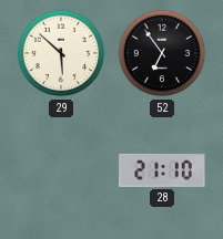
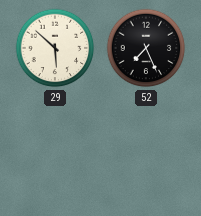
52: 6:54 -> 7:26 (146, 48)
28: 21:10 -> none (162, 170)
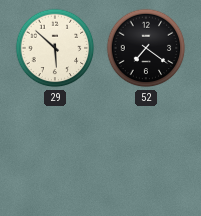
52: 7:26 -> 7:21 (146, 48)
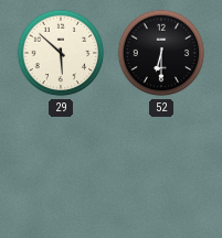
52: 7:21 -> 6:30 (161, 53)
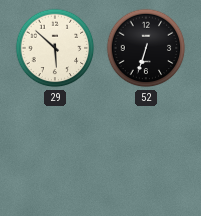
52: 6:30 -> 6:33 (146, 48)
